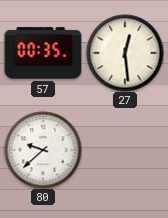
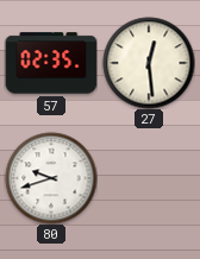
57: 00:35 -> 02:35 (51, 63)
80: 9:38 -> 9:42 (51, 178)
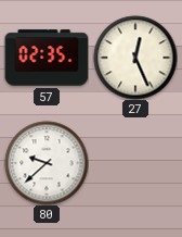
27: 12:29 -> 12:26 (135, 58)
80: 9:42 -> 9:38 (47, 163)
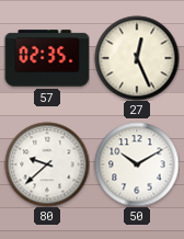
50: none -> 10:10 (137, 164)
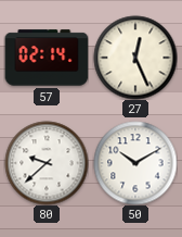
57: 02:35 -> 02:14 (47, 58)
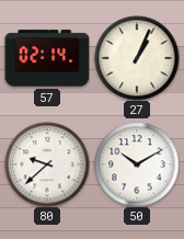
27: 12:26 -> 1:04 (137, 58)
